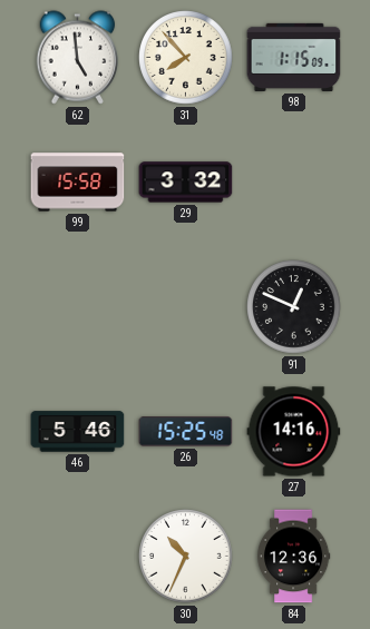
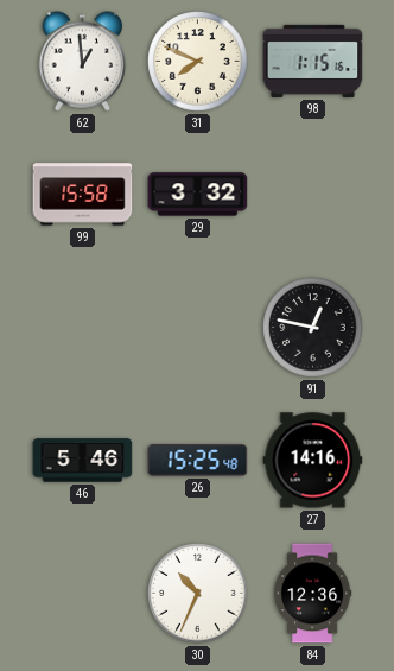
62: 4:59 -> 12:59 (83, 62)
31: 7:53 -> 7:49 (198, 62)
98: 1:15:09 -> 1:15:16 (313, 61)
91: 12:49 -> 12:47 (313, 328)
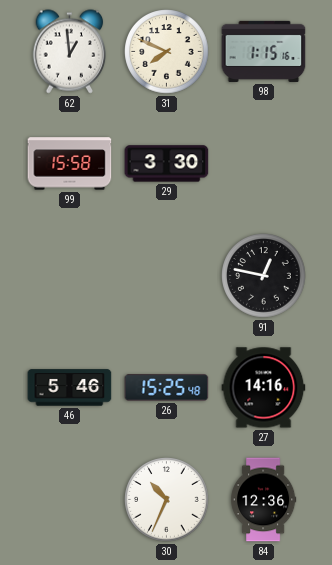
29: 3:32 -> 3:30 (167, 164)
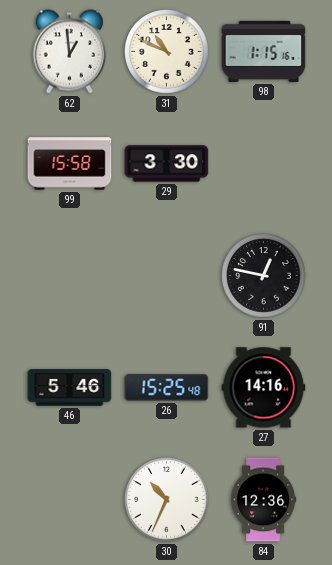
31: 7:49 -> 10:49 (167, 52)
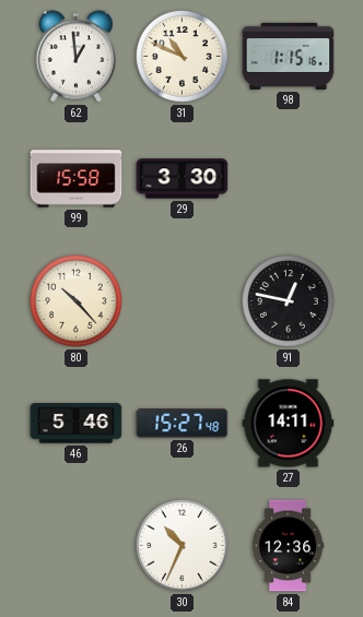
80: none -> 10:23 (77, 301)
26: 15:25 -> 15:27 (183, 424)
27: 14:16 -> 14:11 (289, 424)
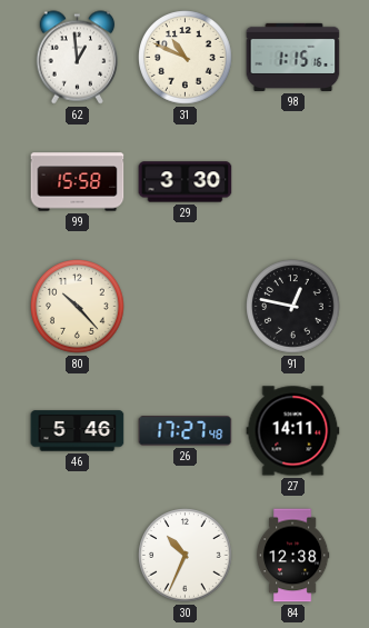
26: 15:27 -> 17:27 (186, 431)
84: 12:36 -> 12:38 (292, 556)
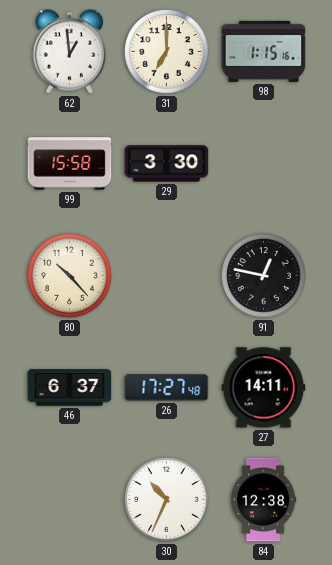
31: 10:49 -> 7:00 (167, 52)
46: 5:46 -> 6:37 (70, 388)
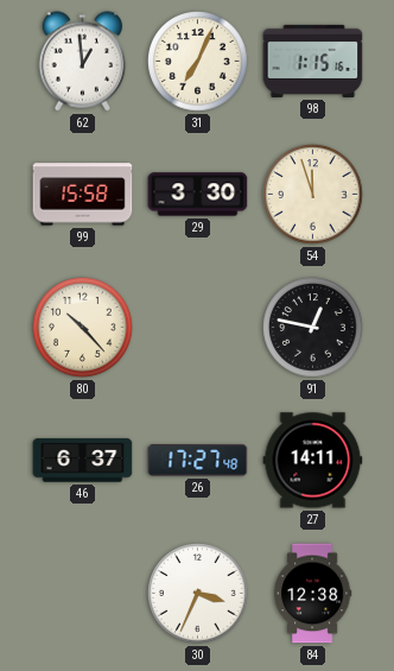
31: 7:00 -> 7:04 (198, 62)
54: none -> 11:57 (313, 195)
30: 10:34 -> 3:34 (198, 594)
